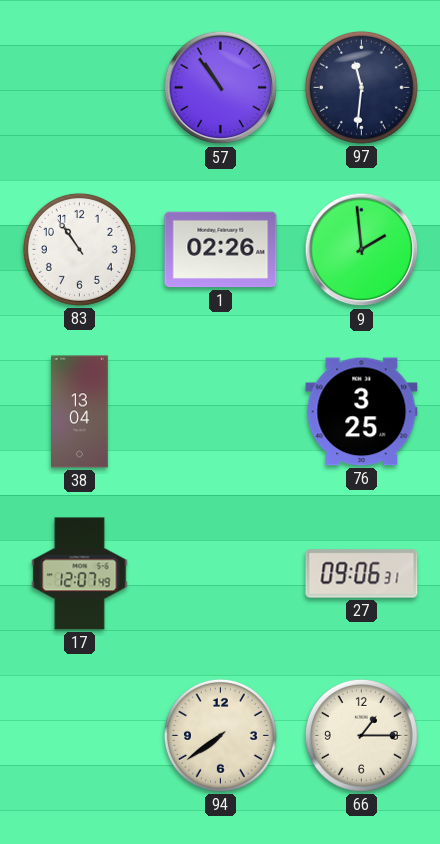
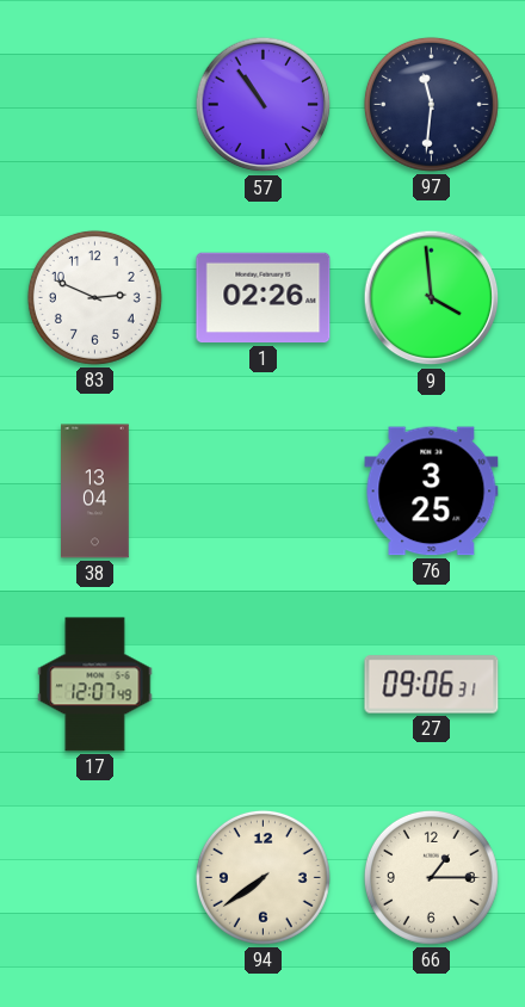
83: 10:54 -> 2:49 (94, 297)
9: 1:59 -> 3:59 (432, 298)
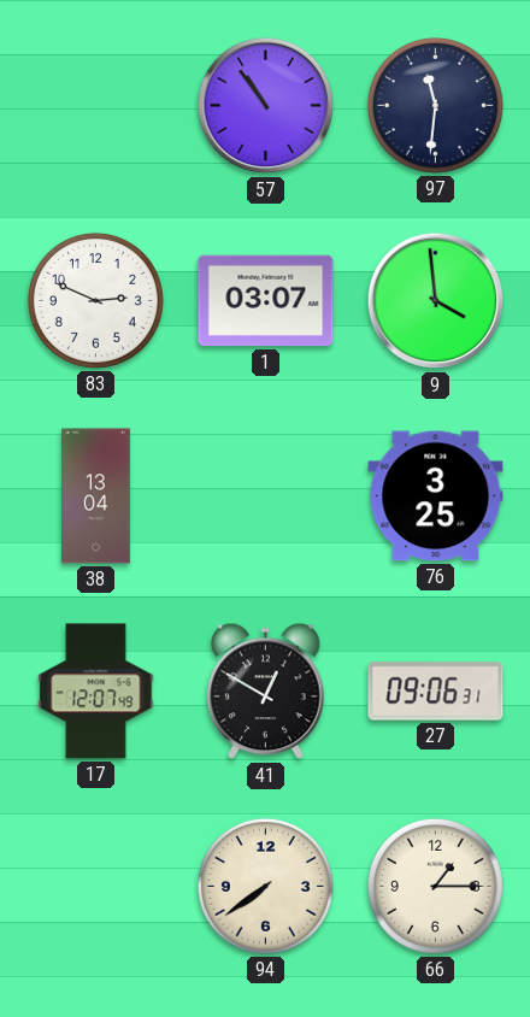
1: 02:26 -> 03:07 (266, 301)
41: none -> 12:50 (266, 692)
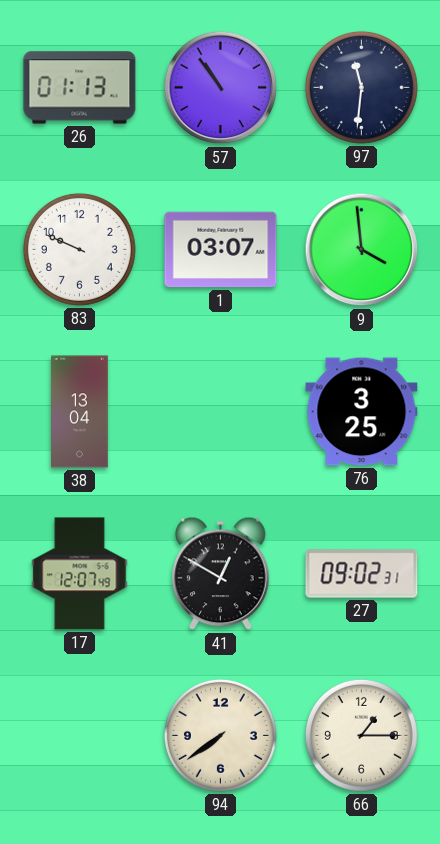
26: none -> 01:13 (80, 88)
83: 2:49 -> 9:49 (79, 249)
27: 09:06 -> 09:02 (362, 574)
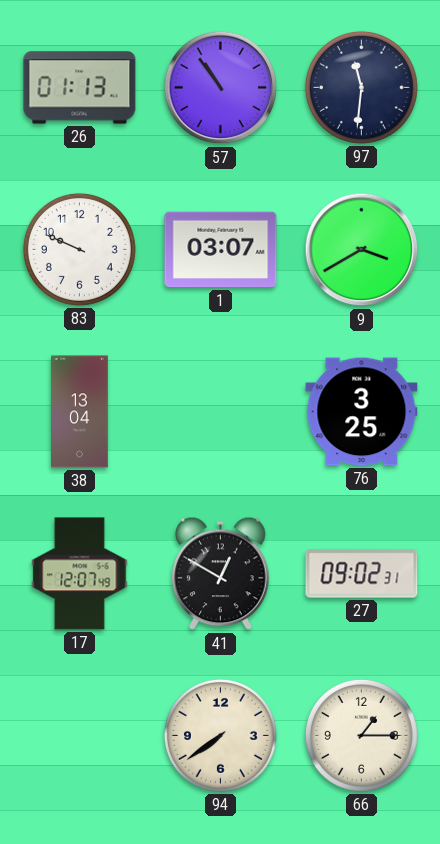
9: 3:59 -> 3:40 (362, 250)
